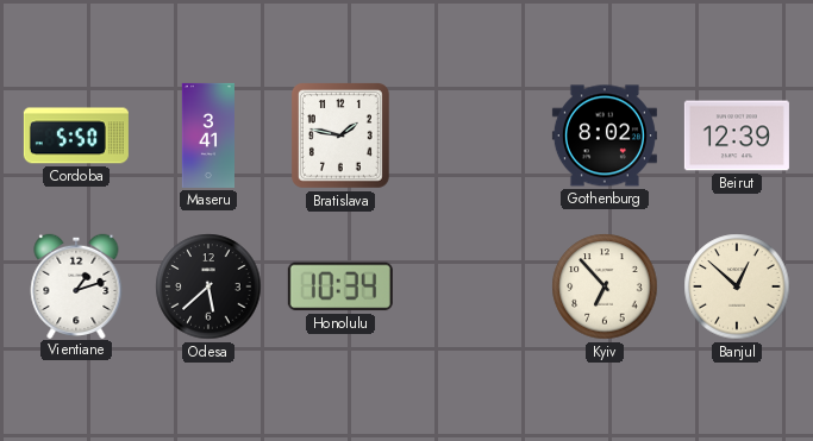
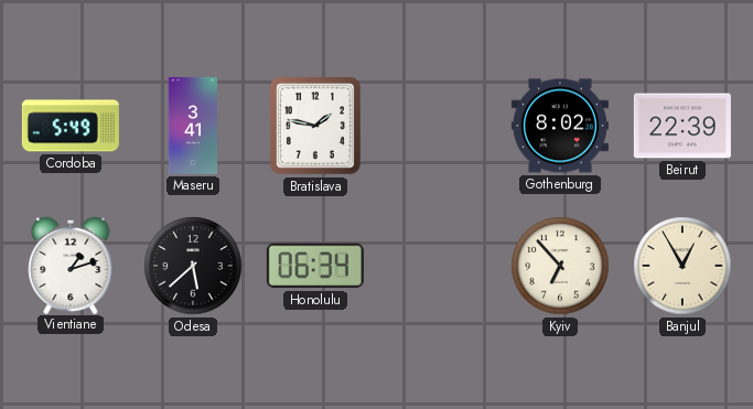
Cordoba: 5:50 -> 5:49 (71, 126)
Beirut: 12:39 -> 22:39 (682, 126)
Honolulu: 10:34 -> 06:34 (315, 266)
Banjul: 12:52 -> 12:55 (682, 266)
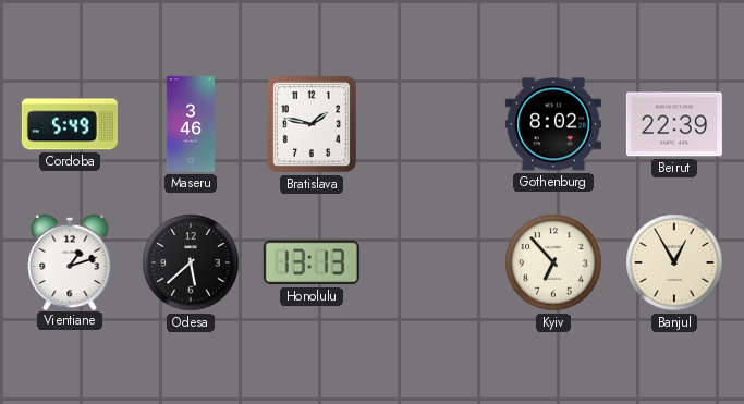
Maseru: 3:41 -> 3:46 (190, 124)
Honolulu: 06:34 -> 13:13 (312, 262)
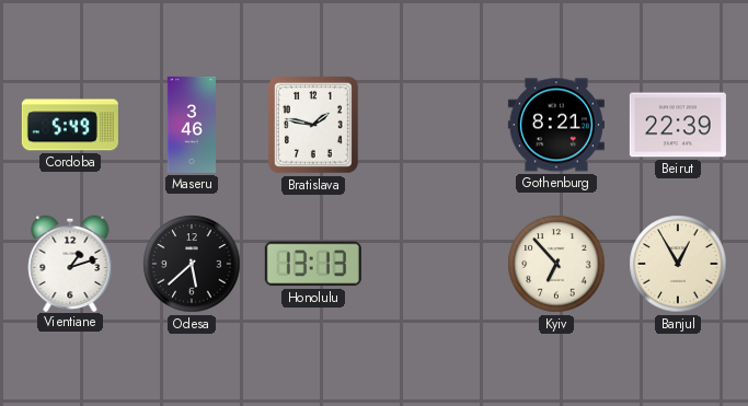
Gothenburg: 8:02 -> 8:21 (556, 125)
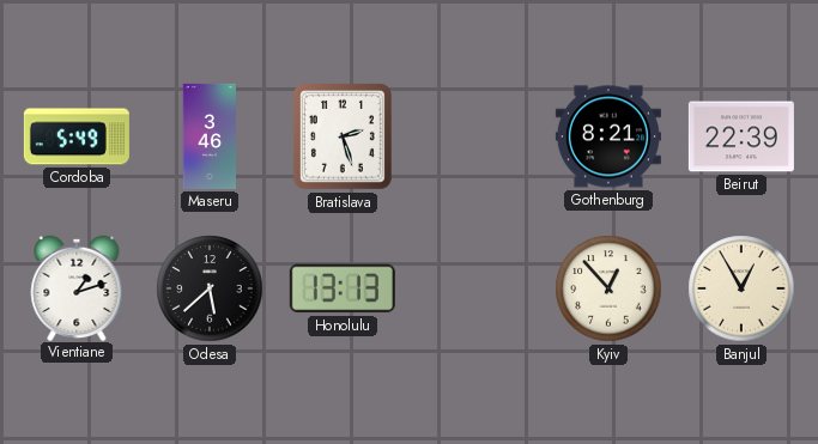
Bratislava: 1:47 -> 2:27 (343, 136)
Kyiv: 6:53 -> 12:53 (608, 288)
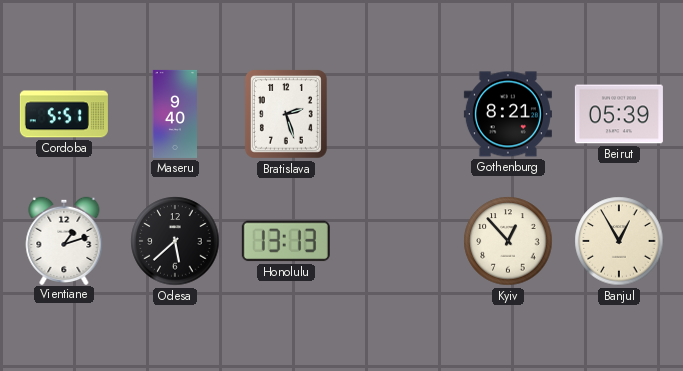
Cordoba: 5:49 -> 5:51 (64, 114)
Maseru: 3:46 -> 9:40 (174, 114)
Beirut: 22:39 -> 05:39 (619, 114)
